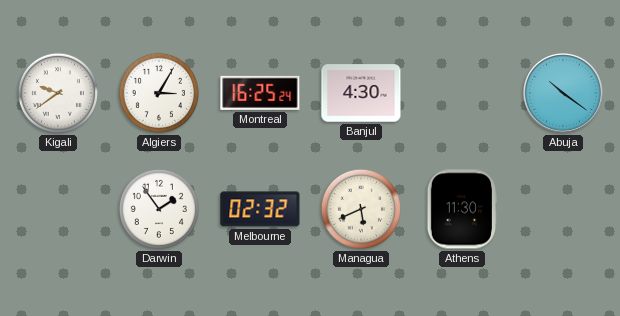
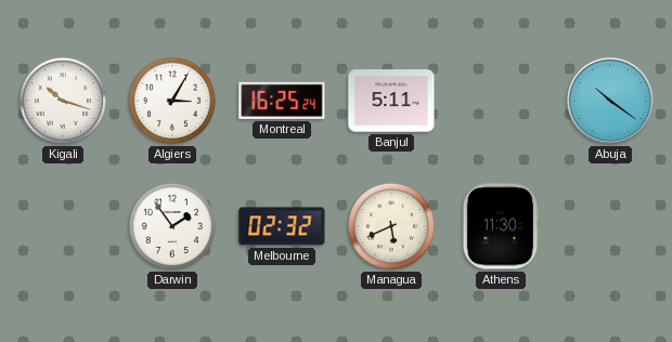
Kigali: 9:39 -> 10:18 (63, 101)
Banjul: 4:30 -> 5:11 (391, 101)
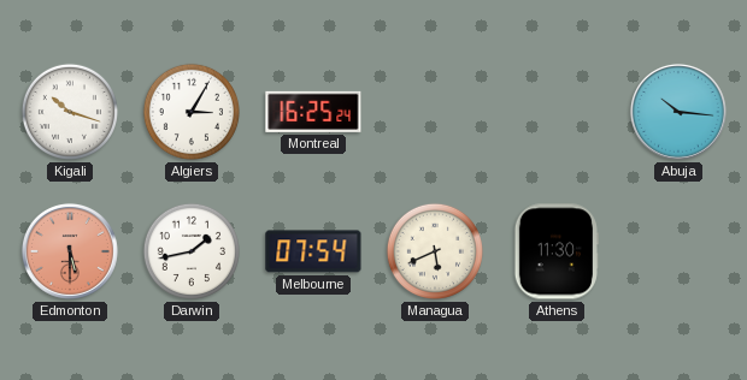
Banjul: 5:11 -> none (391, 101)
Abuja: 10:21 -> 10:16 (678, 112)
Edmonton: none -> 5:30 (70, 251)
Darwin: 1:54 -> 1:43 (192, 251)
Melbourne: 02:32 -> 07:54 (313, 251)
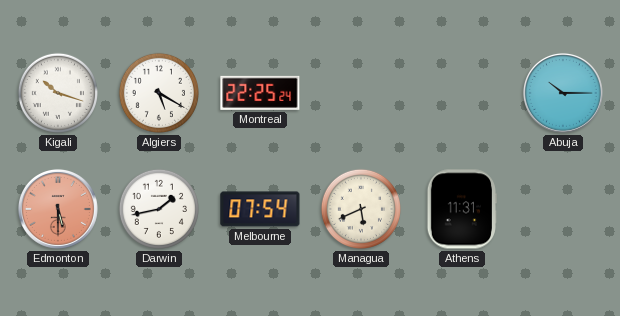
Algiers: 3:05 -> 5:20 (159, 93)
Montreal: 16:25 -> 22:25 (260, 93)
Abuja: 10:16 -> 10:15 (563, 93)
Athens: 11:30 -> 11:31 (462, 209)
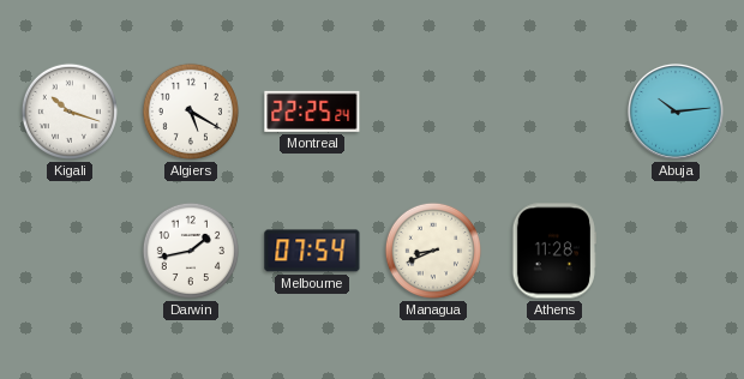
Abuja: 10:15 -> 10:14 (676, 112)
Edmonton: 5:30 -> none (58, 209)
Managua: 5:41 -> 8:41 (433, 251)
Athens: 11:31 -> 11:28 (554, 251)
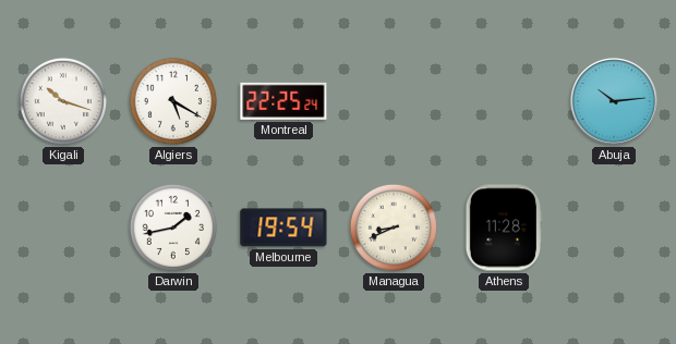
Melbourne: 07:54 -> 19:54 (283, 228)
